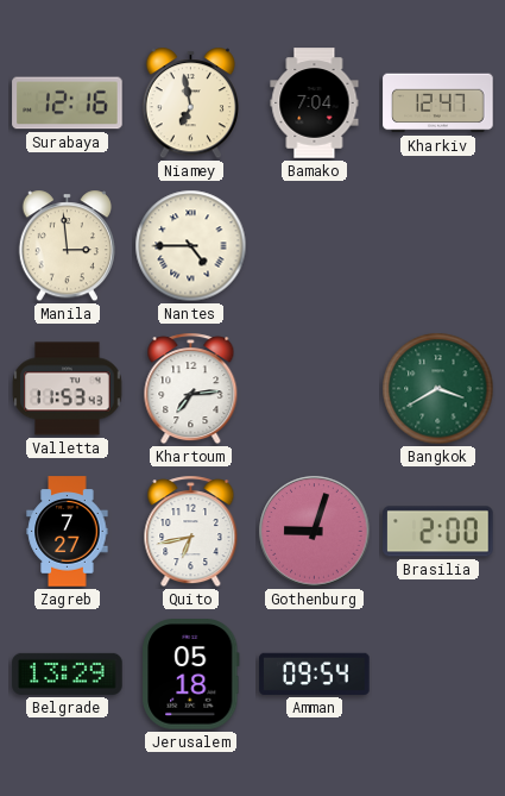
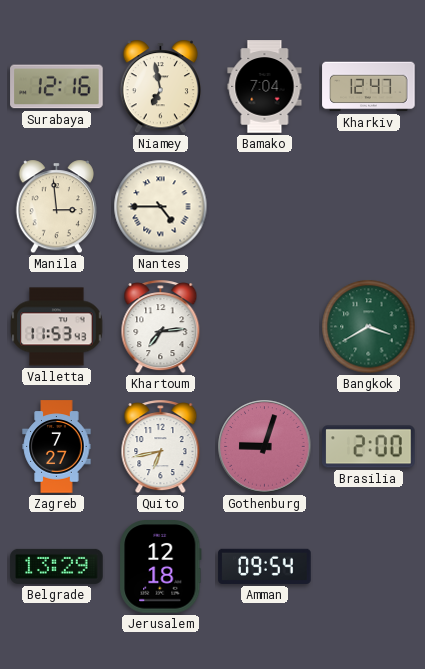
Jerusalem: 05:18 -> 12:18 (161, 567)
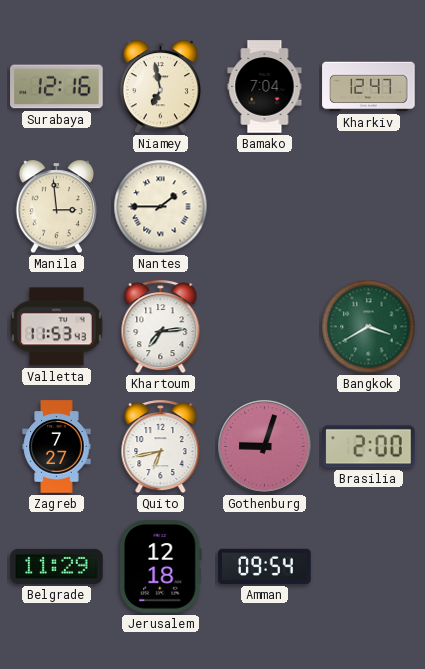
Nantes: 4:45 -> 1:45 (161, 207)
Belgrade: 13:29 -> 11:29 (57, 566)
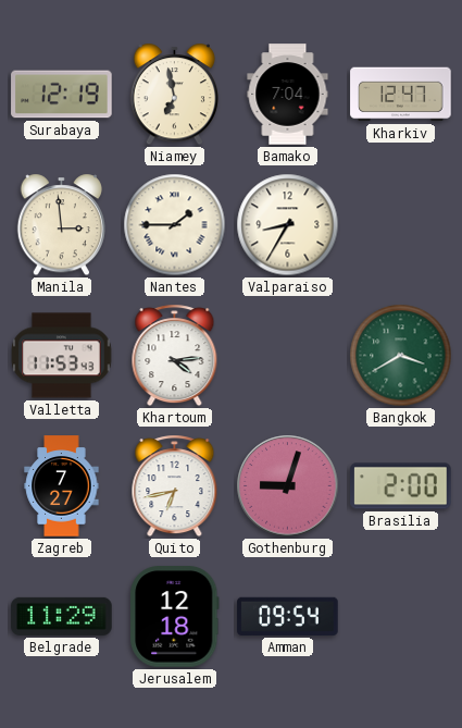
Surabaya: 12:16 -> 12:19 (62, 95)
Valparaiso: none -> 8:35 (288, 225)
Khartoum: 7:14 -> 4:14 (175, 356)
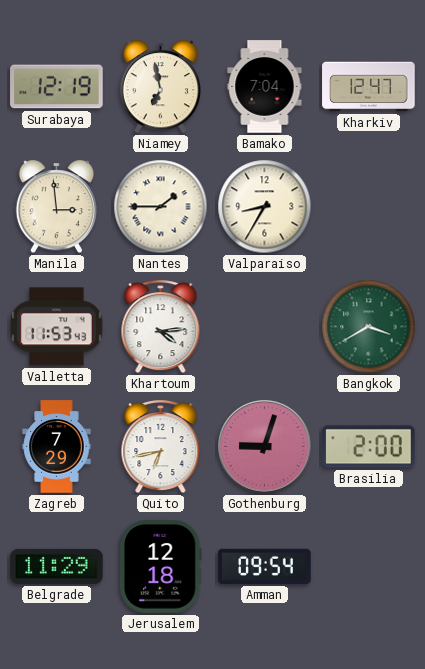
Zagreb: 7:27 -> 7:29 (57, 447)
